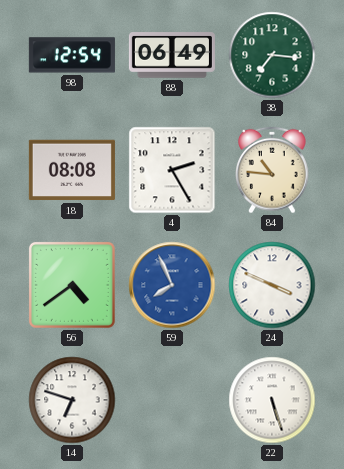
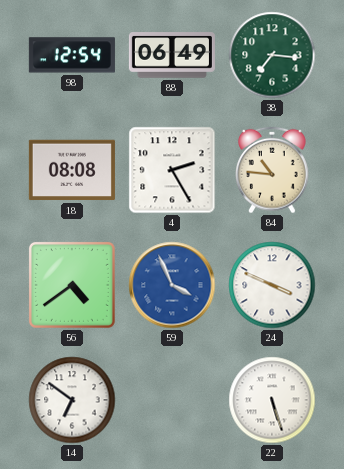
59: 7:56 -> 3:56 (172, 285)
14: 6:48 -> 6:51 (72, 400)
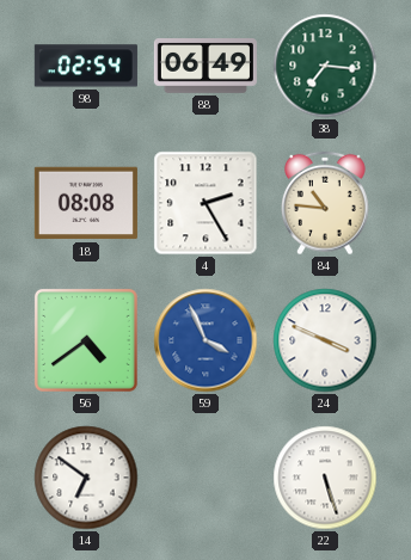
98: 12:54 -> 02:54 (86, 66)
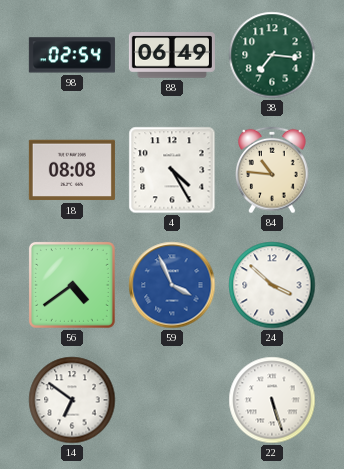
4: 2:25 -> 4:25 (172, 170)
24: 3:49 -> 3:52 (272, 285)
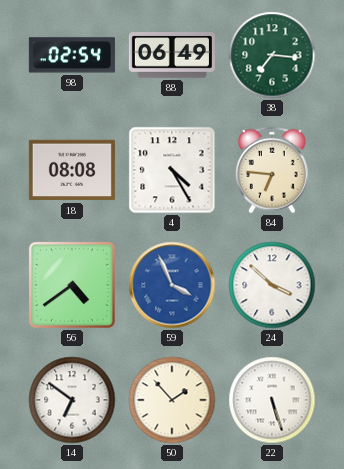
84: 10:46 -> 6:46 (272, 170)
50: none -> 1:53 (172, 400)
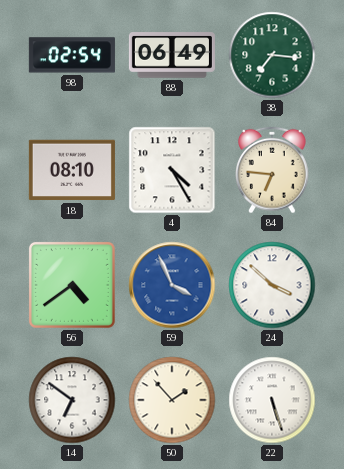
18: 08:08 -> 08:10 (72, 170)
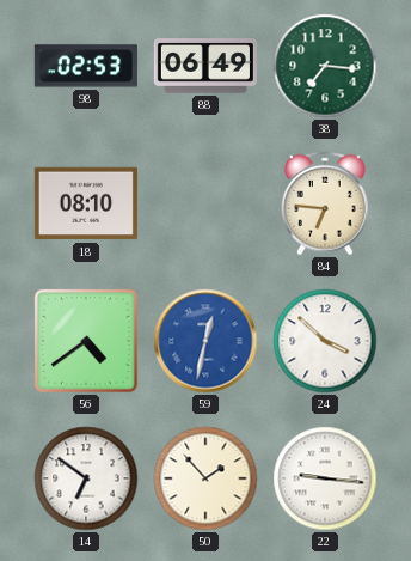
98: 02:54 -> 02:53 (86, 66)
4: 4:25 -> none (172, 170)
59: 3:56 -> 12:32 (205, 341)
22: 5:27 -> 9:16 (325, 478)
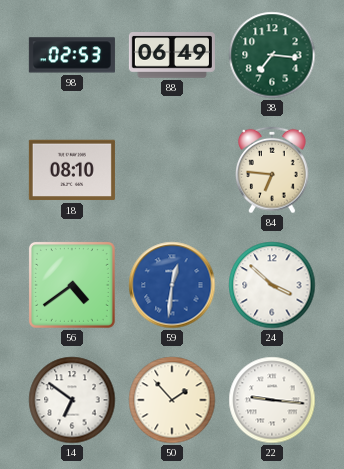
59: 12:32 -> 12:31 (172, 285)
